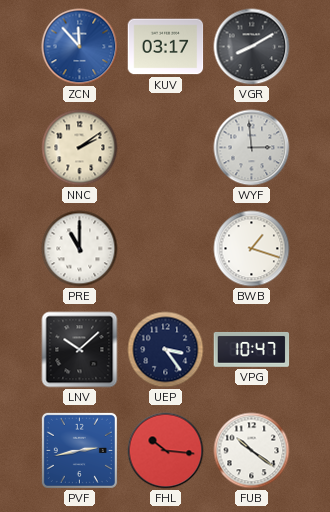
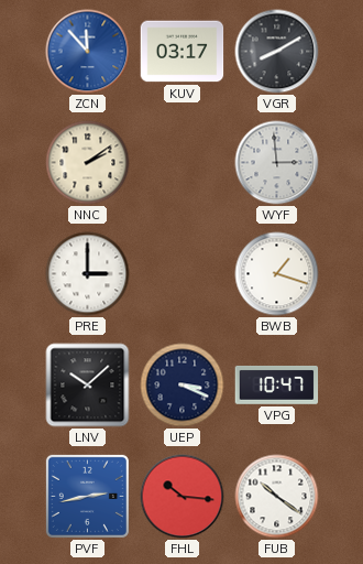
PRE: 11:00 -> 3:00 (88, 274)
UEP: 3:24 -> 3:19 (183, 386)
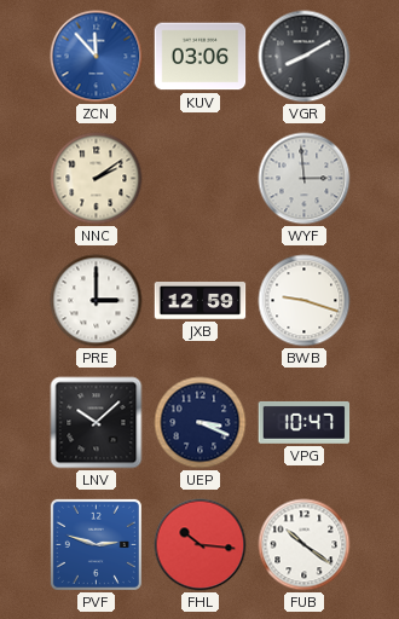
KUV: 03:17 -> 03:06 (201, 57)
JXB: none -> 12:59 (201, 301)
BWB: 1:18 -> 9:18 (305, 301)
PVF: 2:43 -> 2:48 (96, 544)
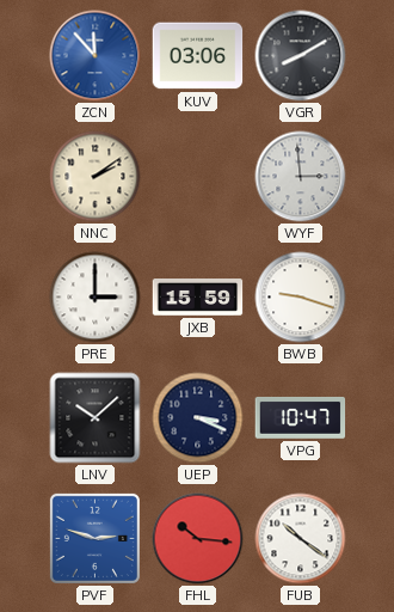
JXB: 12:59 -> 15:59 (198, 298)
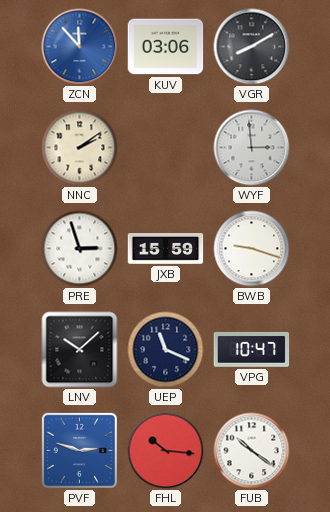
PRE: 3:00 -> 2:57 (80, 249)
UEP: 3:19 -> 11:19 (166, 350)
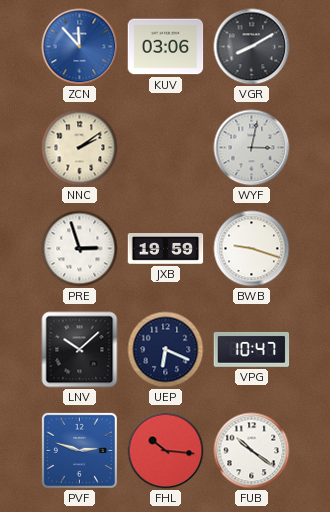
WYF: 2:59 -> 3:02 (252, 148)
JXB: 15:59 -> 19:59 (166, 249)
UEP: 11:19 -> 6:19 (166, 350)
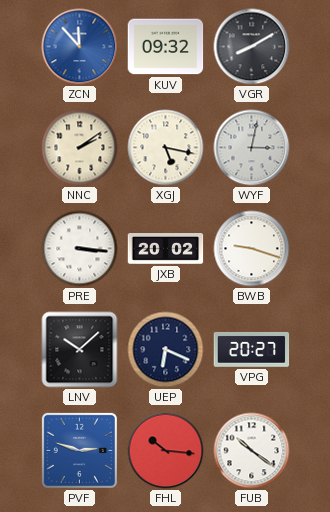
KUV: 03:06 -> 09:32 (166, 47)
XGJ: none -> 5:17 (166, 148)
PRE: 2:57 -> 3:16 (80, 249)
JXB: 19:59 -> 20:02 (166, 249)
VPG: 10:47 -> 20:27 (252, 349)
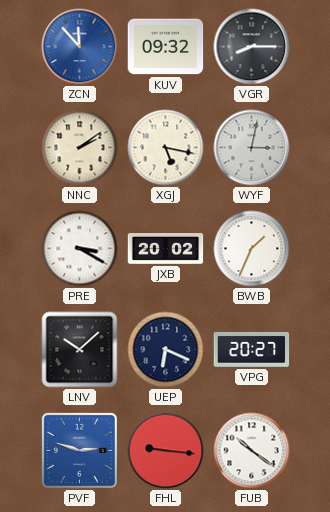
VGR: 8:10 -> 8:15 (252, 47)
PRE: 3:16 -> 3:20 (80, 249)
BWB: 9:18 -> 1:34 (252, 249)
FHL: 10:16 -> 9:16 (166, 451)
